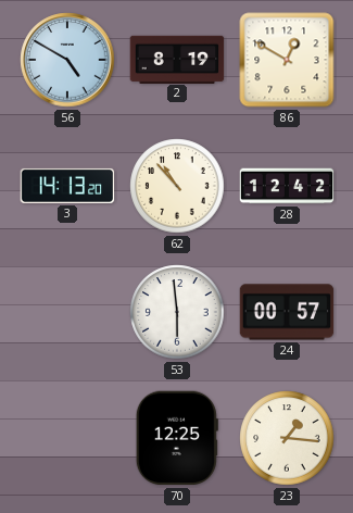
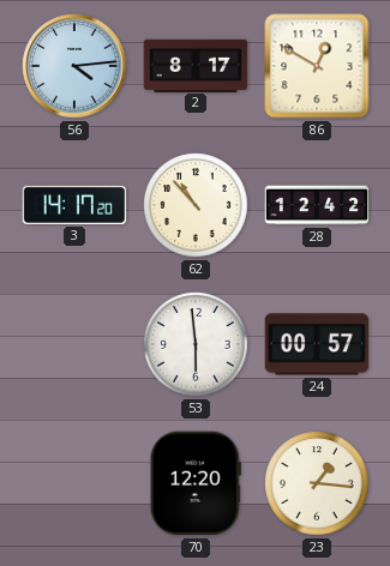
56: 4:50 -> 4:14 (74, 66)
2: 8:19 -> 8:17 (196, 65)
3: 14:13 -> 14:17 (74, 205)
70: 12:25 -> 12:20 (196, 483)
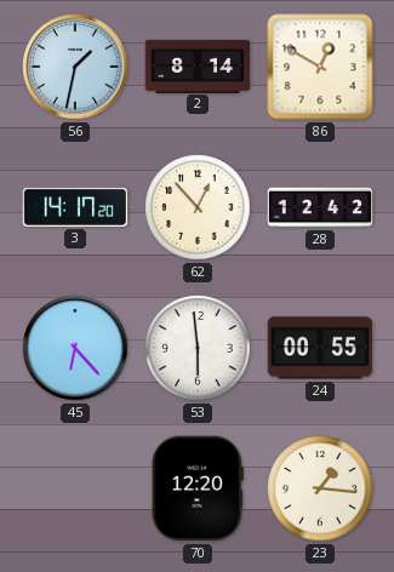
56: 4:14 -> 1:32 (75, 67)
2: 8:17 -> 8:14 (198, 65)
62: 10:53 -> 12:53 (198, 207)
45: none -> 6:23 (75, 348)
24: 00:57 -> 00:55 (320, 348)
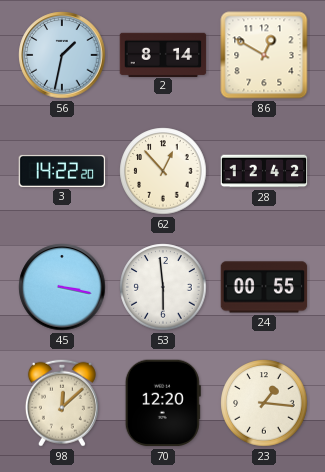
3: 14:17 -> 14:22 (62, 171)
45: 6:23 -> 3:17 (62, 287)
98: none -> 12:08 (62, 403)
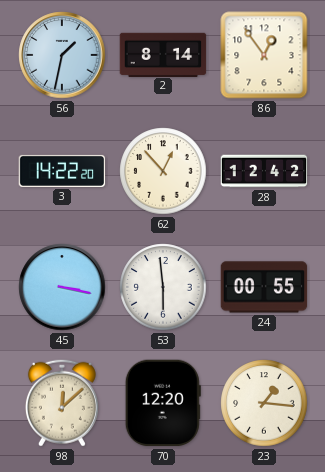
86: 12:50 -> 12:54 (264, 55)
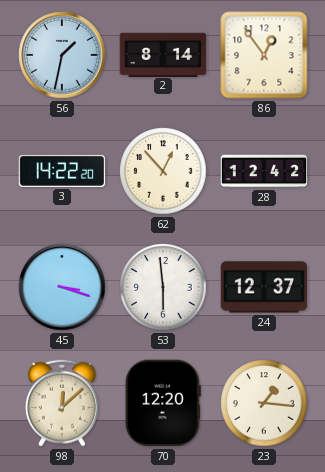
45: 3:17 -> 3:18 (62, 287)
24: 00:55 -> 12:37 (264, 287)
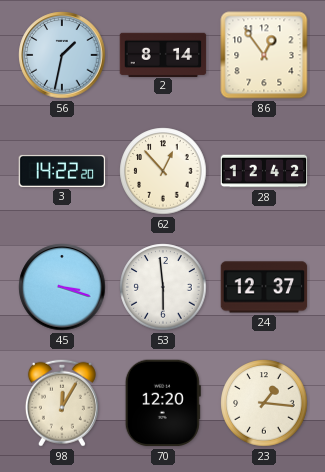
98: 12:08 -> 12:05 (62, 403)
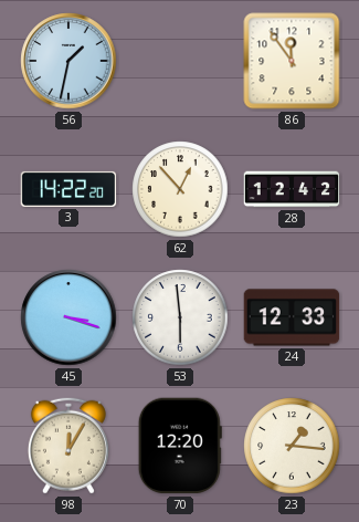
2: 8:14 -> none (163, 54)
86: 12:54 -> 11:54 (292, 61)
24: 12:37 -> 12:33 (292, 317)
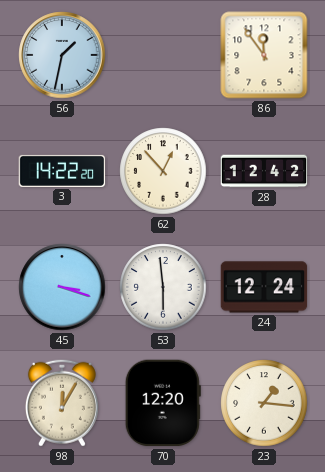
24: 12:33 -> 12:24 (264, 287)
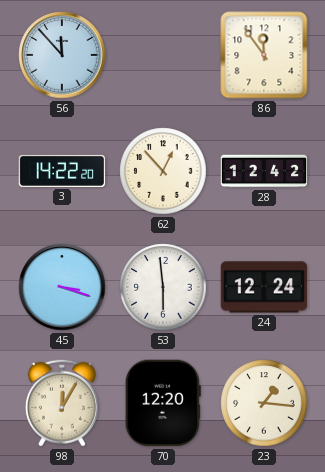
56: 1:32 -> 11:53 (62, 55)
